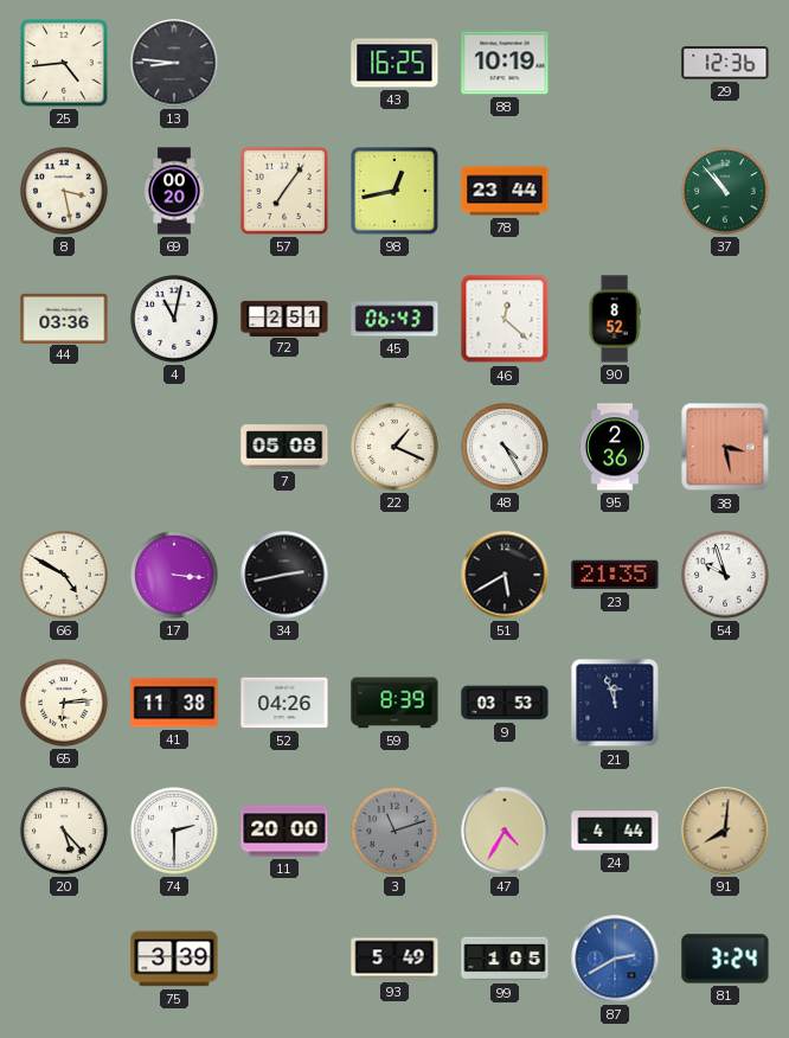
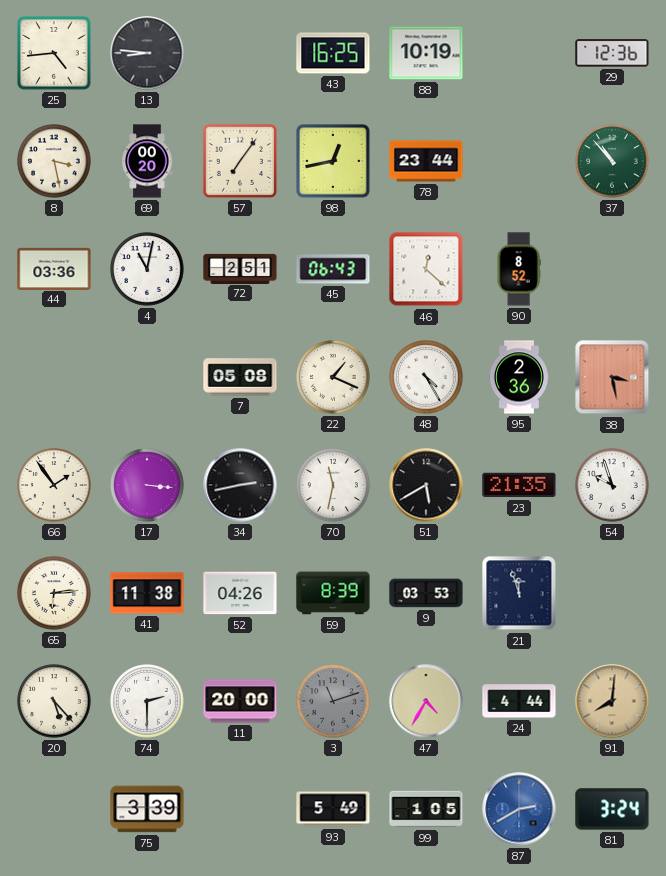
66: 4:50 -> 1:54 (54, 485)
70: none -> 11:32 (333, 485)
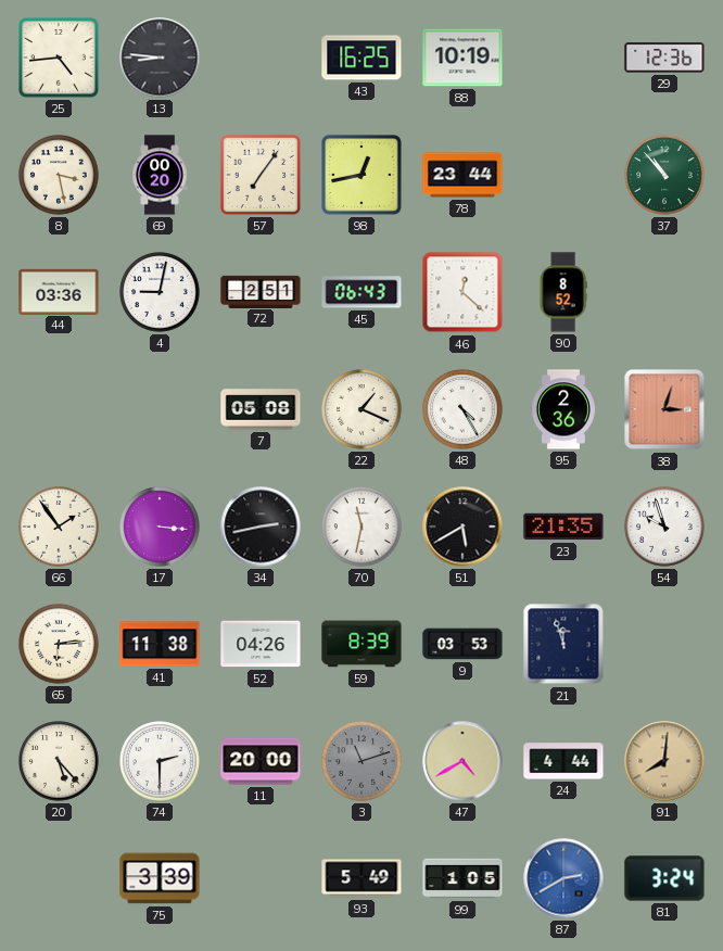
4: 11:02 -> 9:02 (160, 292)
38: 3:28 -> 3:03 (664, 409)
47: 4:35 -> 4:40 (462, 761)
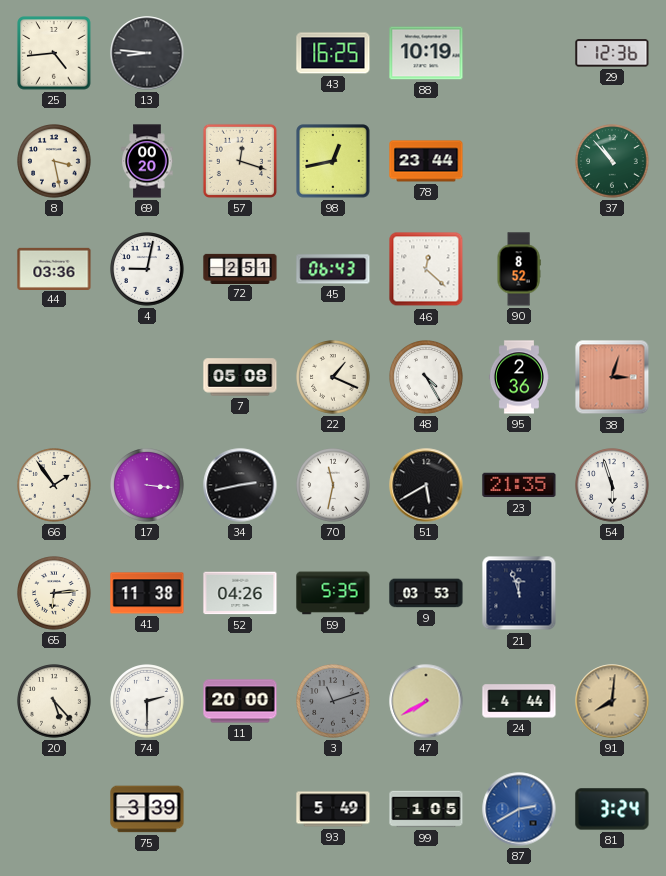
57: 7:06 -> 12:18 (240, 161)
54: 9:57 -> 5:57 (612, 485)
59: 8:39 -> 5:35 (333, 593)
47: 4:40 -> 7:40 (426, 701)
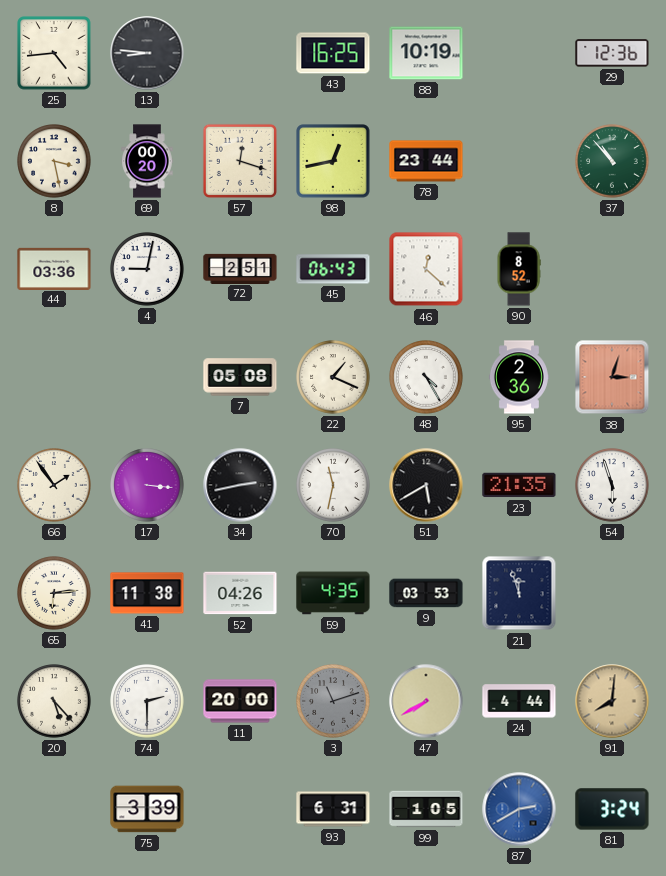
59: 5:35 -> 4:35 (333, 593)
93: 5:49 -> 6:31 (333, 809)
